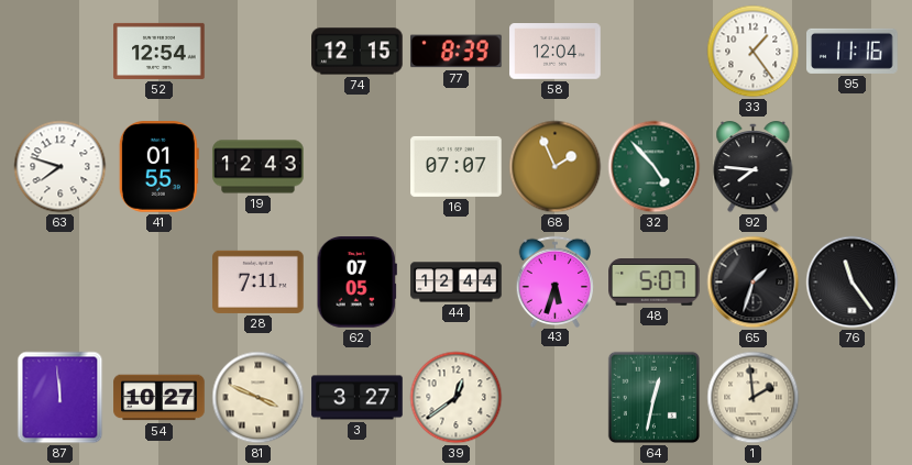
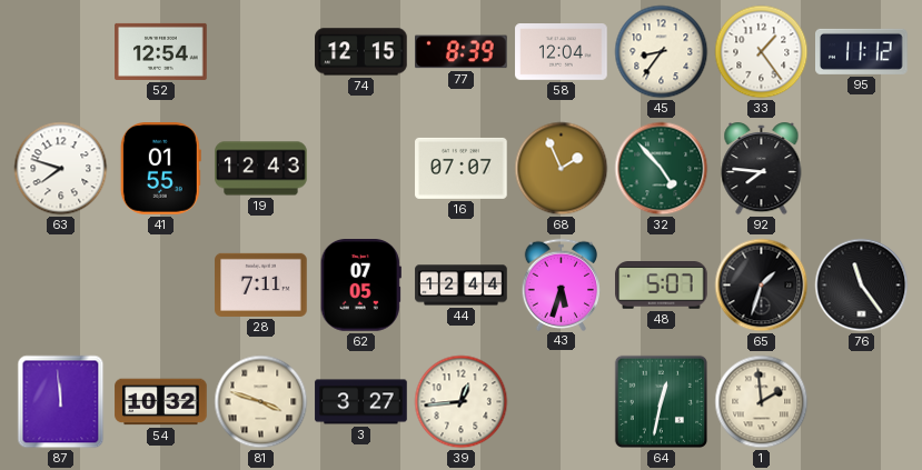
45: none -> 8:36 (662, 52)
95: 11:16 -> 11:12 (862, 51)
54: 10:27 -> 10:32 (161, 402)
81: 3:49 -> 3:48 (261, 402)
39: 12:39 -> 12:44 (462, 402)
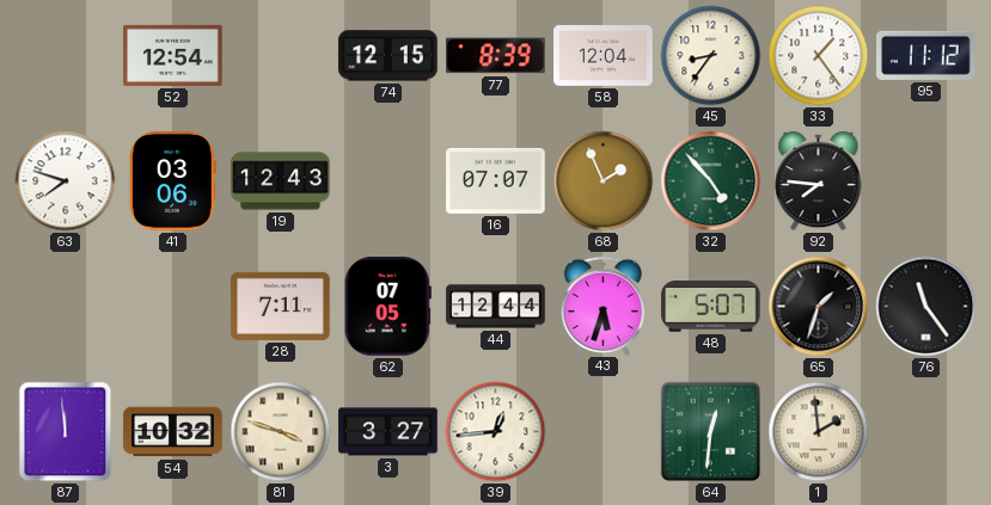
41: 01:55 -> 03:06 (172, 181)
64: 12:32 -> 12:31 (710, 431)
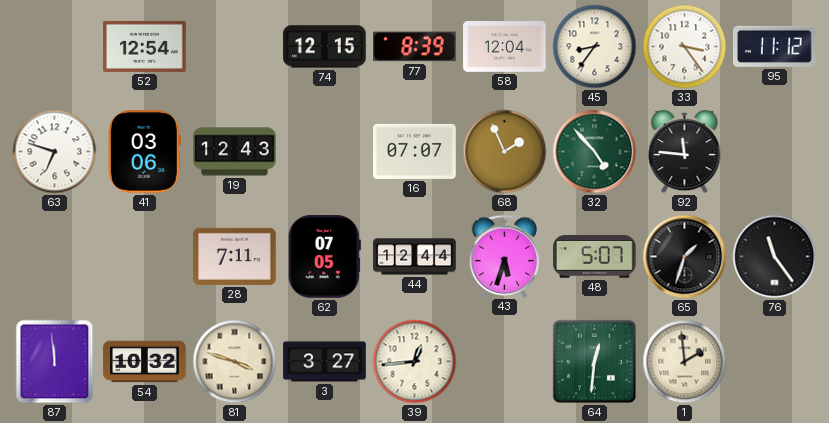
33: 1:24 -> 3:24 (685, 47)
63: 7:48 -> 6:48 (55, 152)
92: 7:46 -> 11:46 (685, 153)
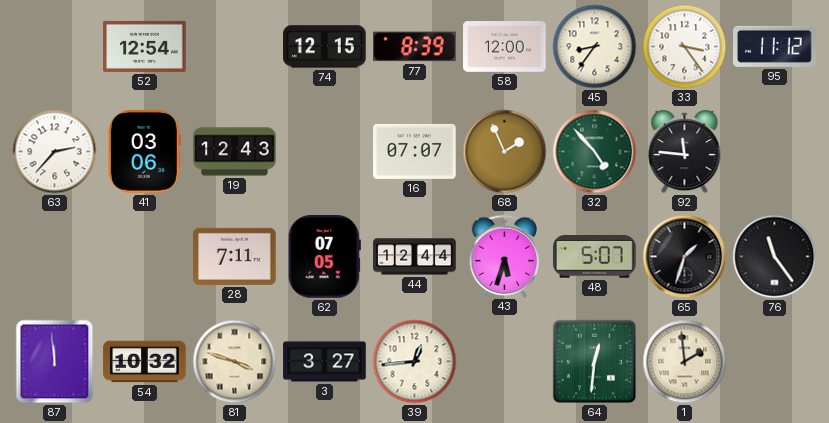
58: 12:04 -> 12:00 (505, 47)
63: 6:48 -> 2:37 (55, 152)
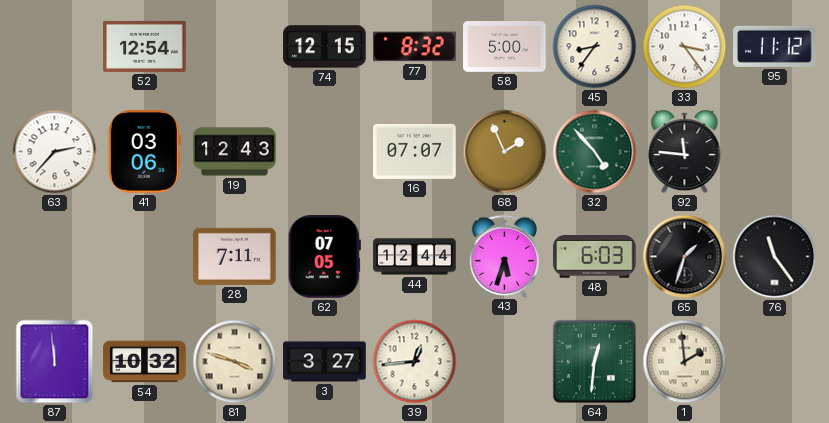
77: 8:39 -> 8:32 (415, 47)
58: 12:00 -> 5:00 (505, 47)
48: 5:07 -> 6:03 (595, 257)
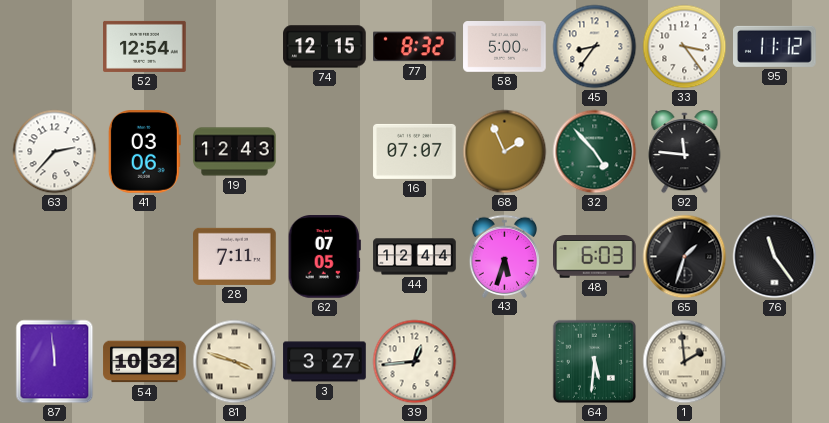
64: 12:31 -> 5:31 (594, 361)
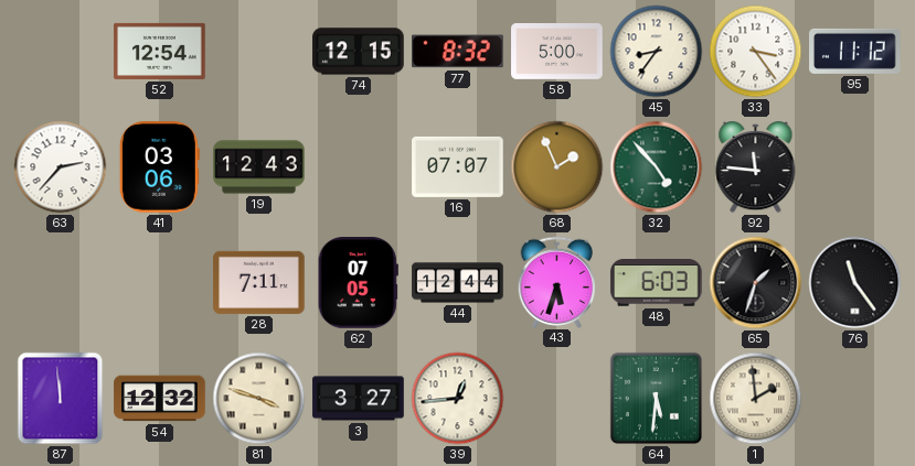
54: 10:32 -> 12:32 (160, 399)
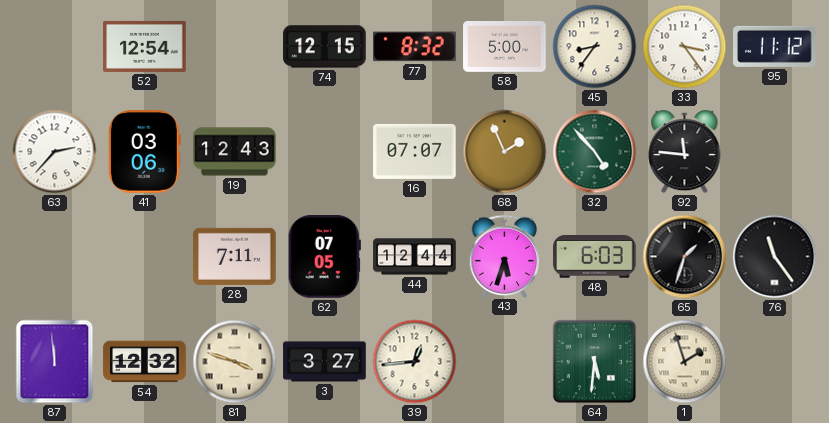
1: 1:59 -> 1:57 (685, 362)
